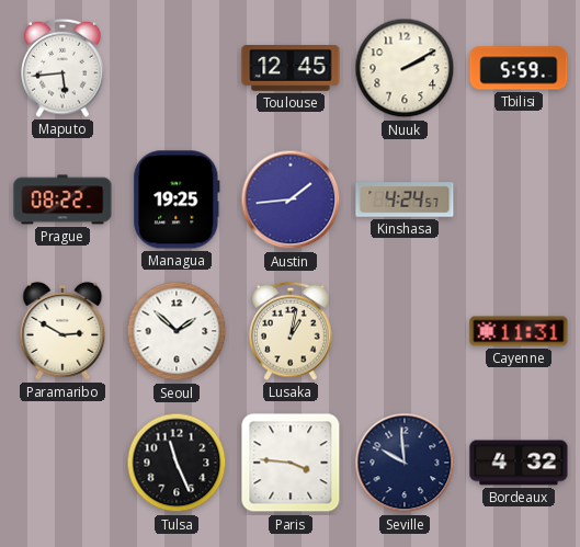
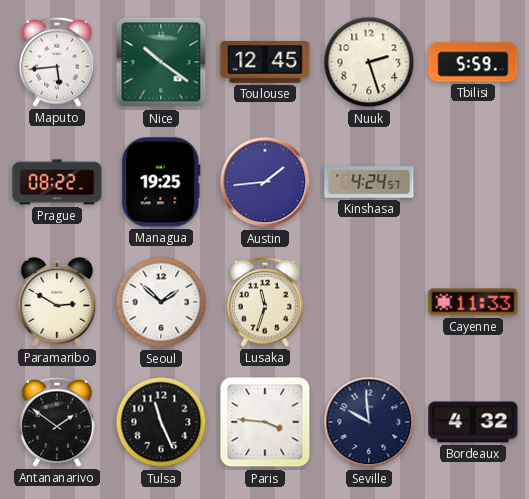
Nice: none -> 10:21 (161, 62)
Nuuk: 2:10 -> 2:27 (369, 62)
Lusaka: 1:02 -> 11:33 (265, 302)
Cayenne: 11:31 -> 11:33 (473, 302)
Antananarivo: none -> 1:51 (57, 422)
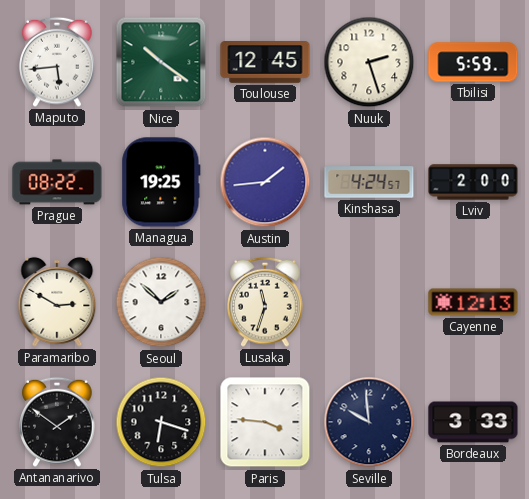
Lviv: none -> 2:00 (473, 182)
Cayenne: 11:33 -> 12:13 (473, 302)
Tulsa: 11:26 -> 6:18 (161, 422)
Bordeaux: 4:32 -> 3:33 (473, 422)
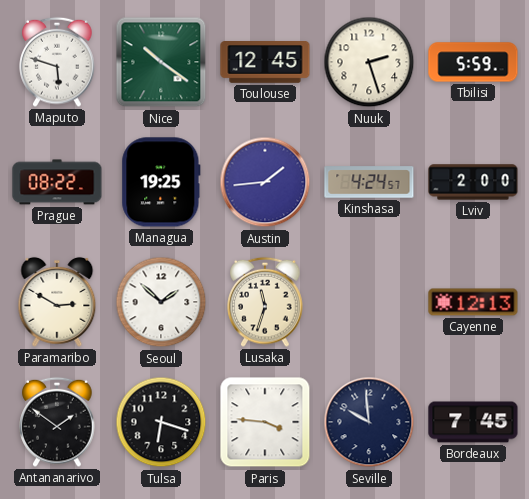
Maputo: 5:44 -> 5:48 (57, 62)
Bordeaux: 3:33 -> 7:45 (473, 422)
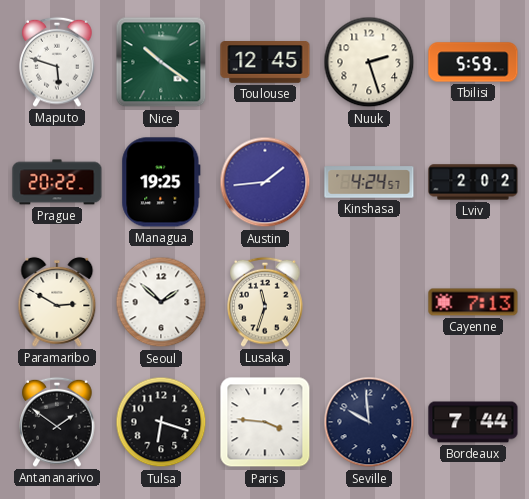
Prague: 08:22 -> 20:22 (57, 182)
Lviv: 2:00 -> 2:02 (473, 182)
Cayenne: 12:13 -> 7:13 (473, 302)
Bordeaux: 7:45 -> 7:44 (473, 422)
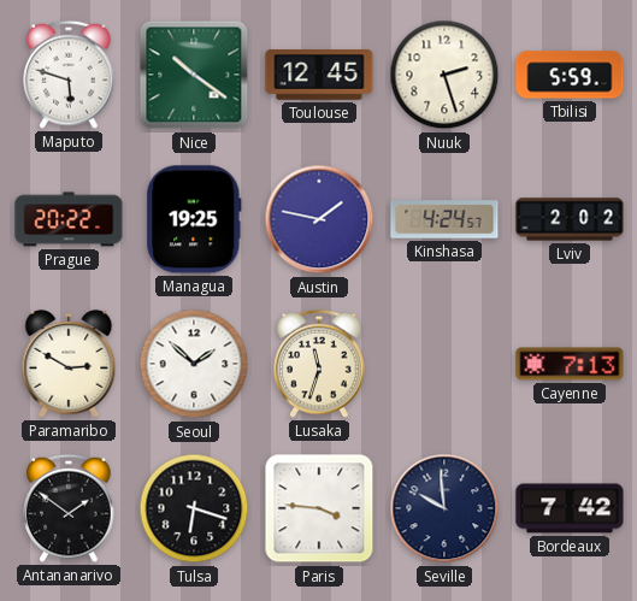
Austin: 1:44 -> 1:47 (319, 219)
Bordeaux: 7:44 -> 7:42 (570, 508)
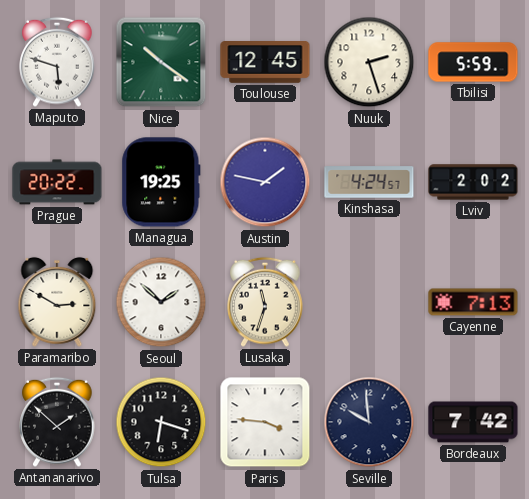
Antananarivo: 1:51 -> 1:52 (57, 422)
